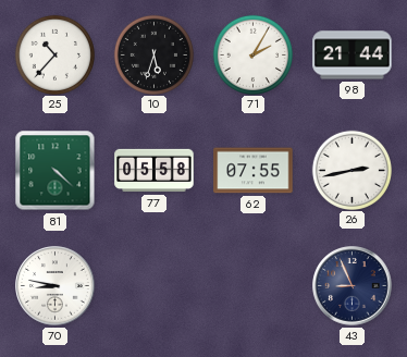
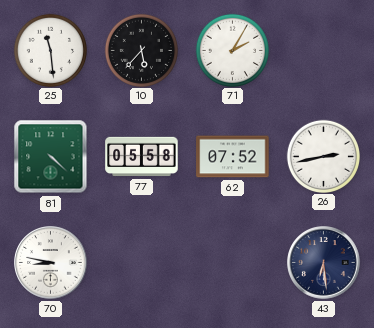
25: 10:37 -> 11:29 (50, 50)
10: 5:33 -> 5:37 (141, 50)
98: 21:44 -> none (353, 56)
62: 07:55 -> 07:52 (233, 157)
43: 8:56 -> 6:29 (324, 263)
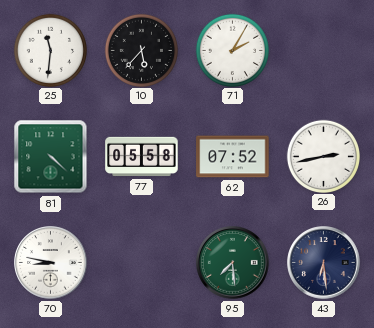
25: 11:29 -> 11:31 (50, 50)
95: none -> 7:29 (233, 263)
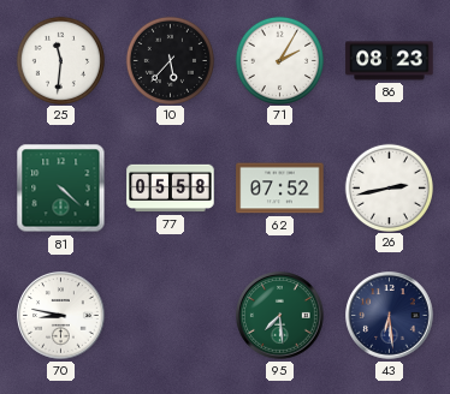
86: none -> 08:23 (390, 61)
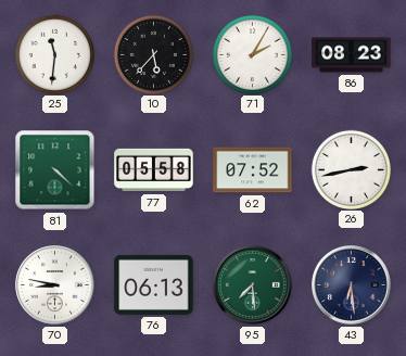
76: none -> 06:13 (154, 284)
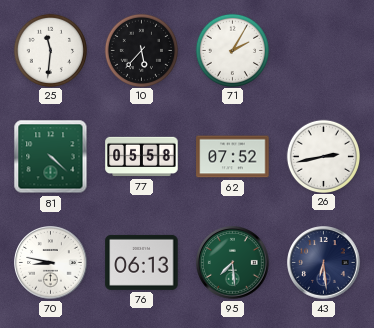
86: 08:23 -> none (352, 55)
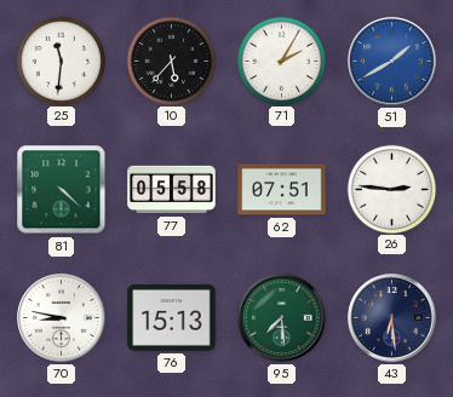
51: none -> 1:40 (392, 62)
62: 07:52 -> 07:51 (282, 190)
26: 2:43 -> 2:46 (391, 189)
76: 06:13 -> 15:13 (172, 317)
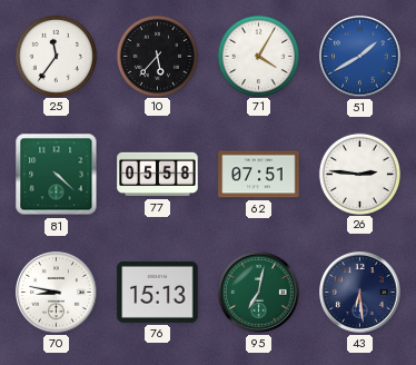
25: 11:31 -> 11:36 (56, 56)
71: 2:05 -> 4:05 (258, 56)
95: 7:29 -> 7:02 (259, 293)
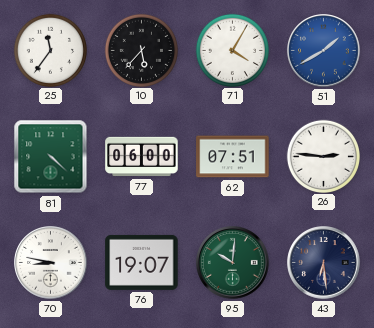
77: 05:58 -> 06:00 (142, 157)
76: 15:13 -> 19:07 (142, 262)
95: 7:02 -> 10:01 (233, 263)
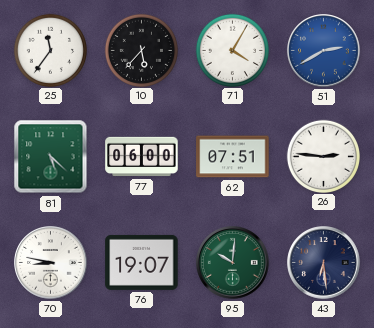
51: 1:40 -> 2:40 (324, 51)
81: 4:22 -> 5:22 (51, 157)
